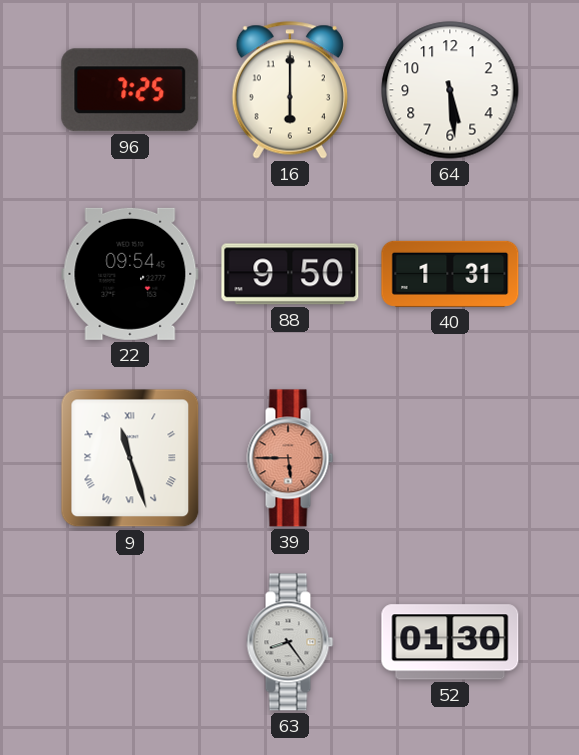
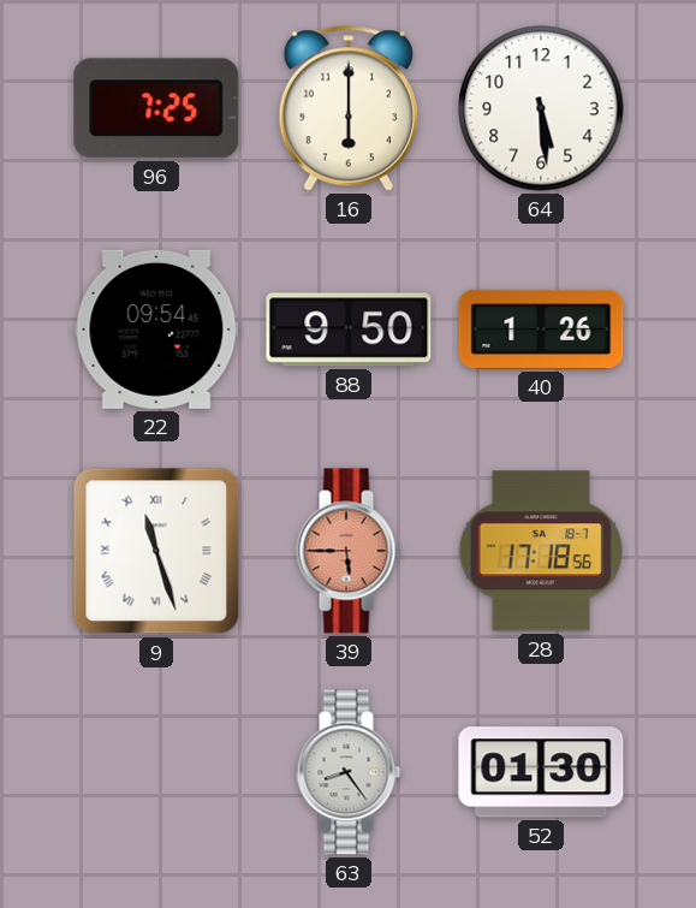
40: 1:31 -> 1:26 (541, 330)
28: none -> 17:18 (541, 551)
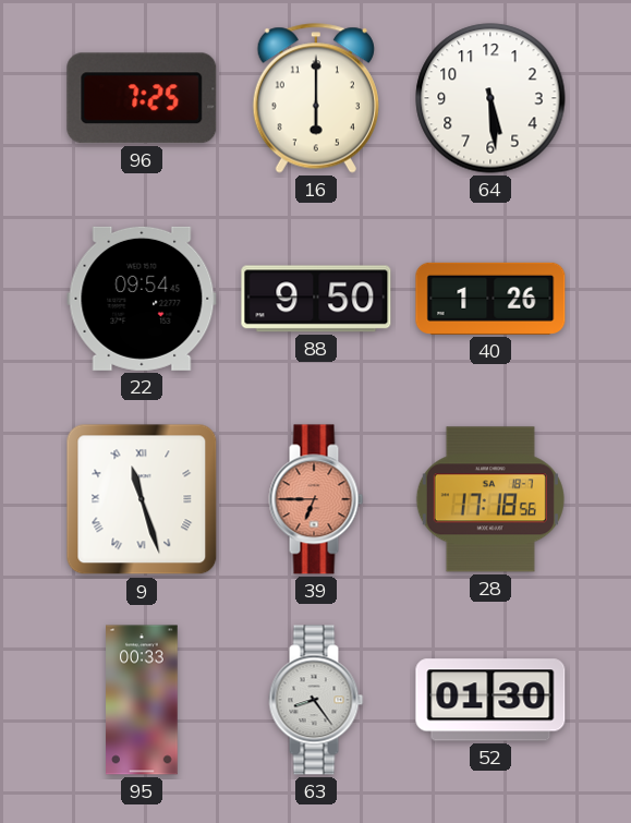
39: 5:45 -> 6:45 (316, 499)
95: none -> 00:33 (142, 700)
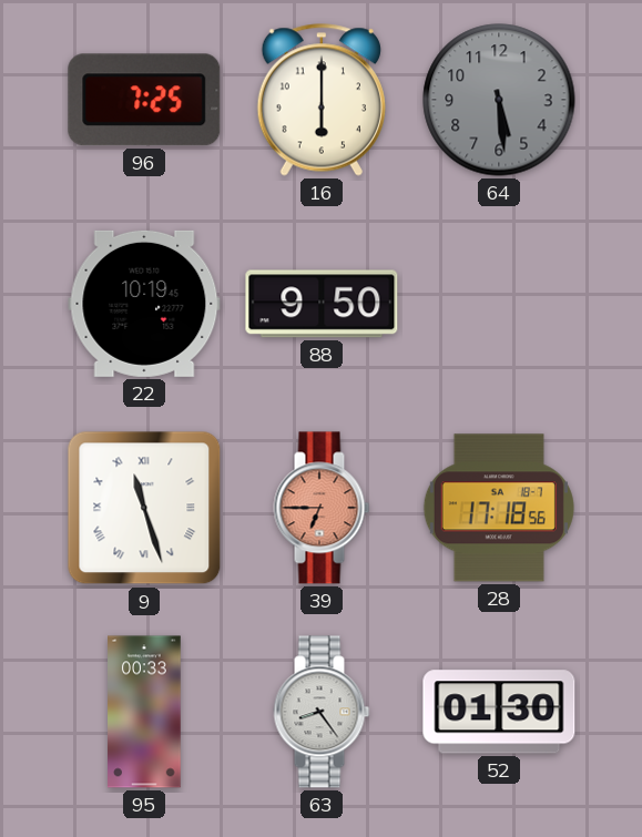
64 dial: white -> grey (499, 100)
22: 09:54 -> 10:19 (144, 304)
40: 1:26 -> none (490, 299)
